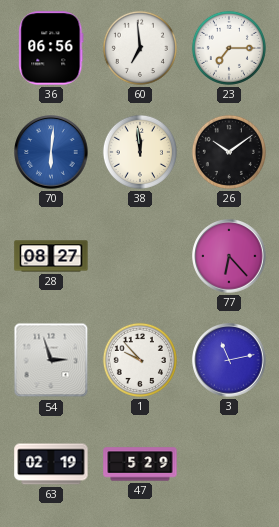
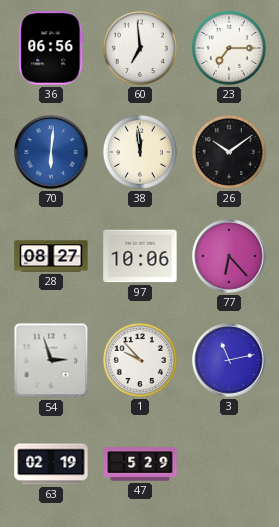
97: none -> 10:06 (140, 256)
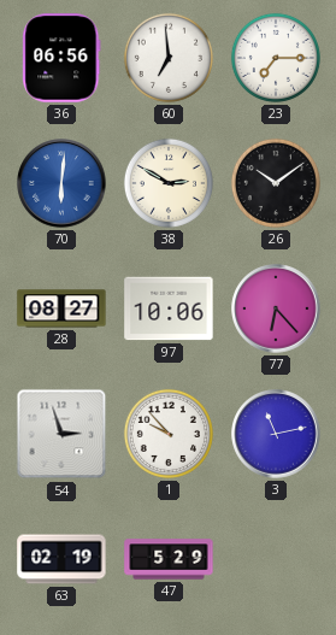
38: 11:59 -> 2:50 (169, 183)
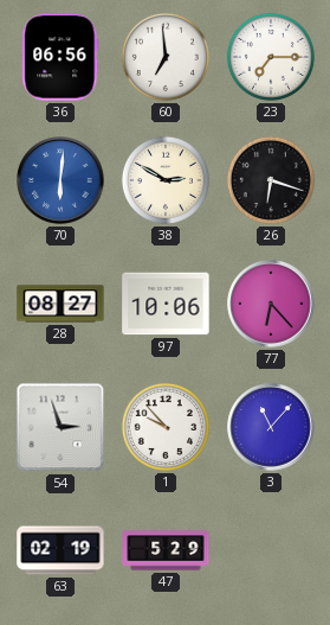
26: 10:09 -> 6:18 (271, 180)
3: 11:13 -> 11:07 (271, 427)
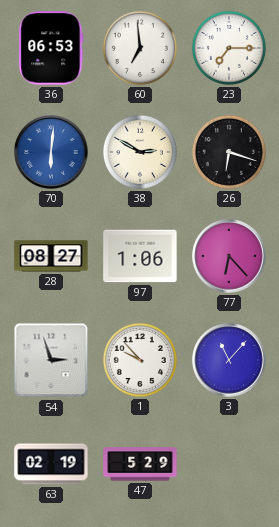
36: 06:56 -> 06:53 (51, 48)
97: 10:06 -> 1:06 (140, 256)
